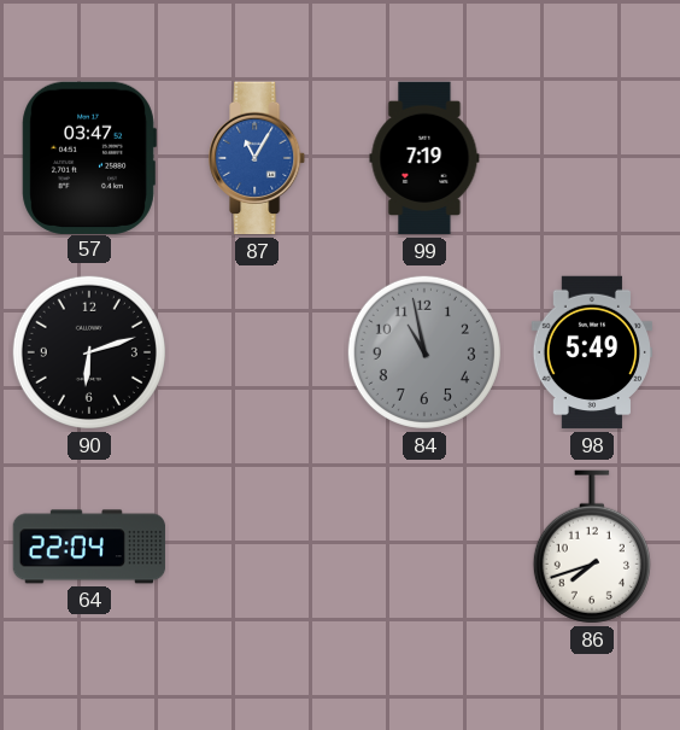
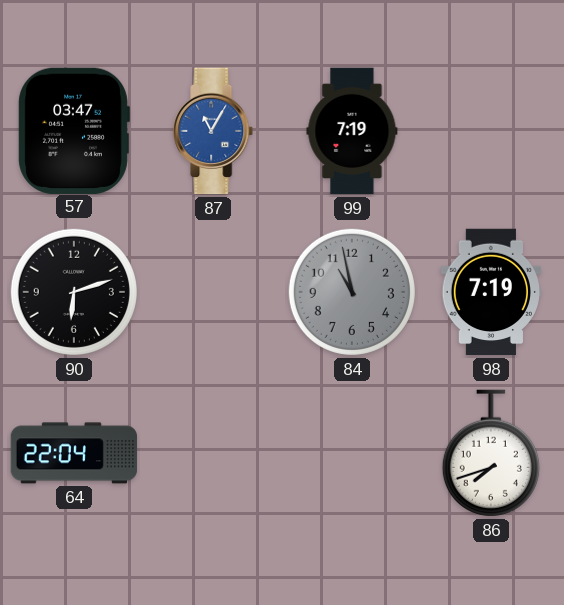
98: 5:49 -> 7:19 (490, 292)
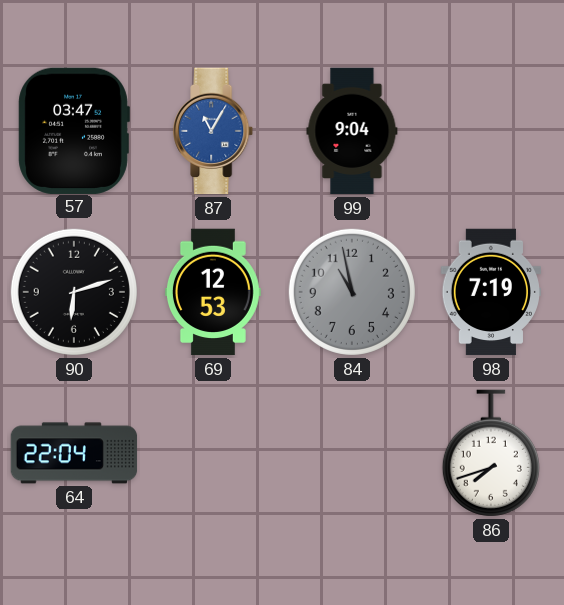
99: 7:19 -> 9:04 (352, 131)
69: none -> 12:53 (213, 292)
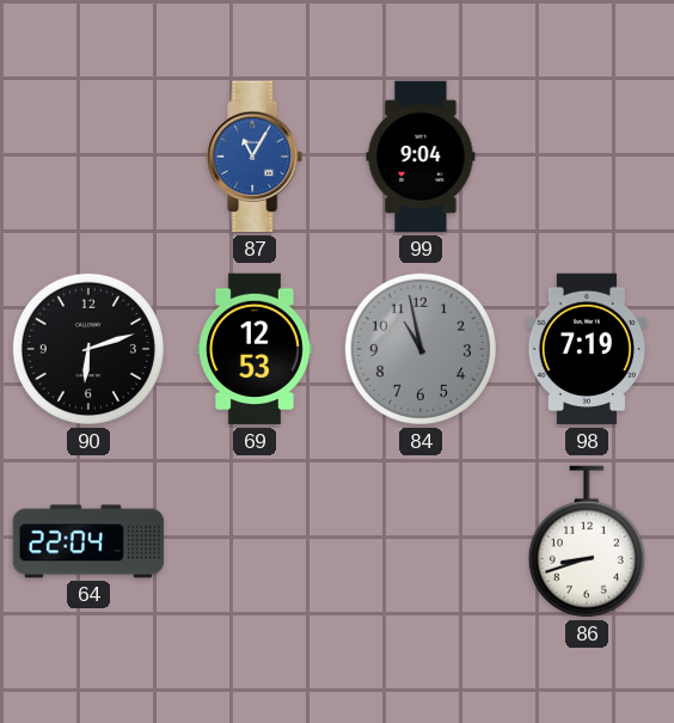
57: 03:47 -> none (74, 130)
86: 7:42 -> 8:42 (587, 541)
